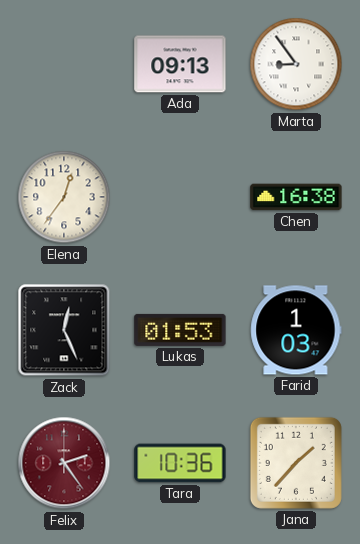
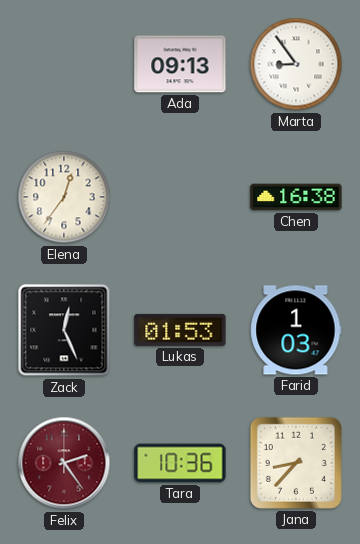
Jana: 1:37 -> 8:37 (296, 463)
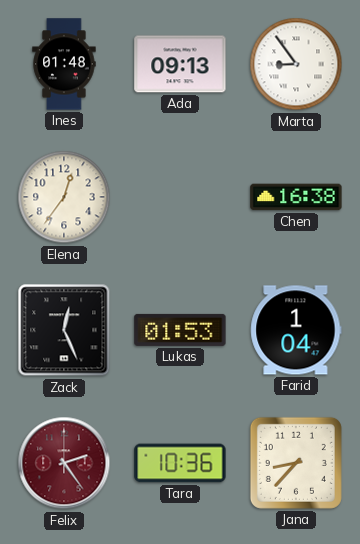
Ines: none -> 01:48 (64, 64)
Farid: 1:03 -> 1:04 (296, 330)
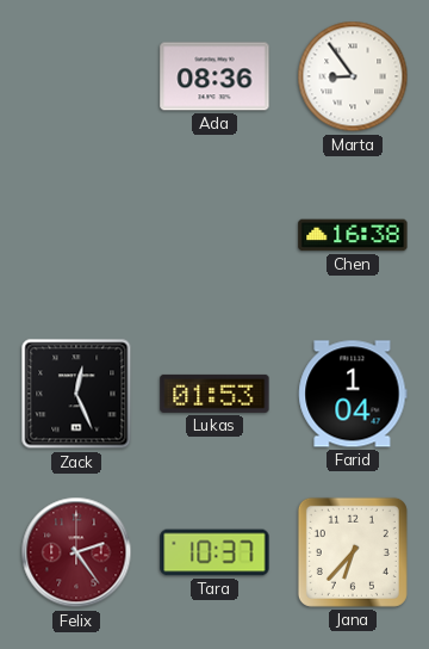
Ines: 01:48 -> none (64, 64)
Ada: 09:13 -> 08:36 (214, 76)
Elena: 12:36 -> none (64, 197)
Tara: 10:36 -> 10:37 (214, 552)
Jana: 8:37 -> 6:37 (353, 552)
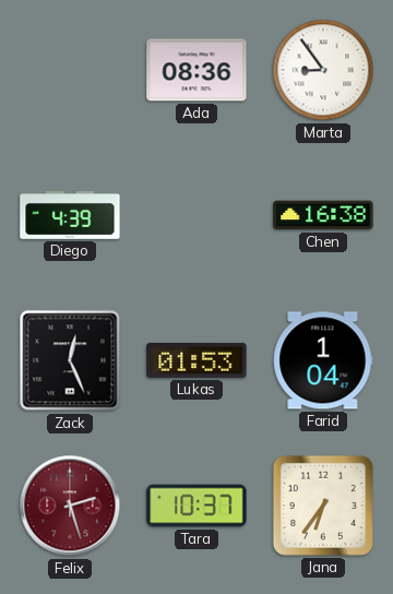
Diego: none -> 4:39 (70, 216)
Felix: 2:24 -> 2:27 (70, 506)
Jana: 6:37 -> 6:36 (323, 506)
